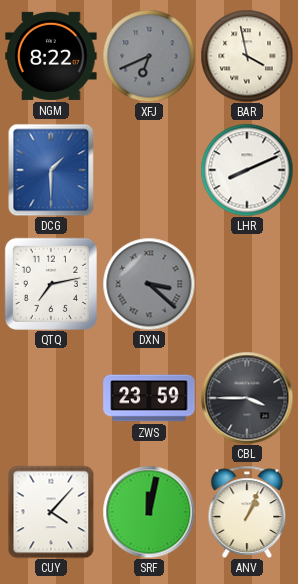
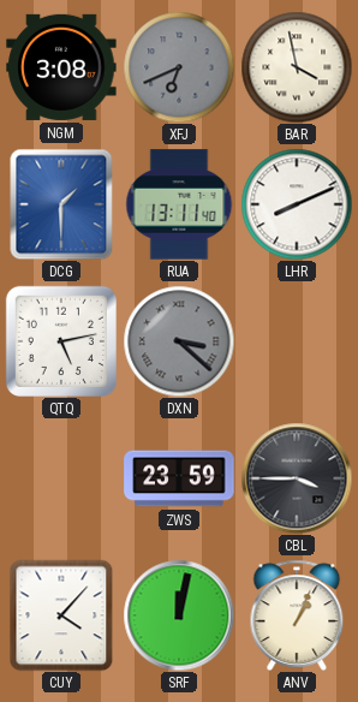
NGM: 8:22 -> 3:08 (61, 67)
RUA: none -> 13:11 (179, 204)
QTQ: 7:13 -> 5:13 (61, 341)
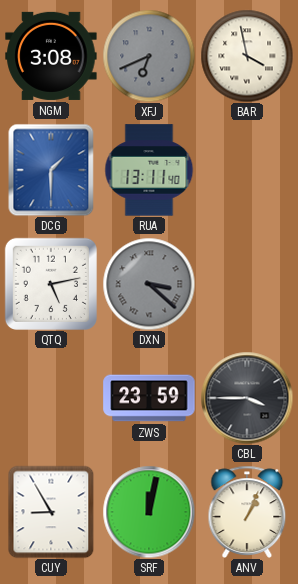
LHR: 8:11 -> none (297, 204)
CUY: 4:07 -> 8:55 (51, 512)
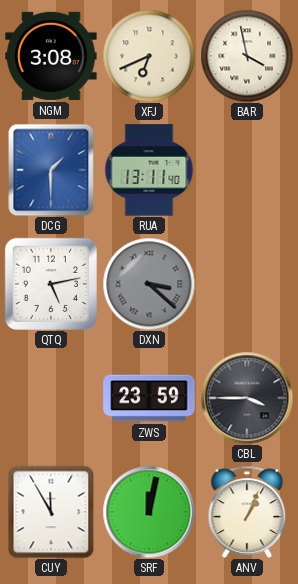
XFJ dial: grey -> cream (149, 56)
CUY: 8:55 -> 11:55 (51, 512)
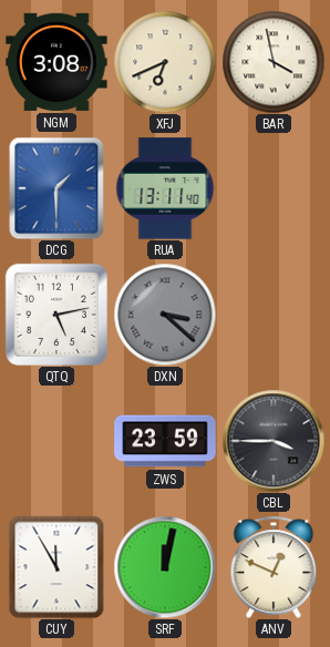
ANV: 1:04 -> 12:49 (274, 567)
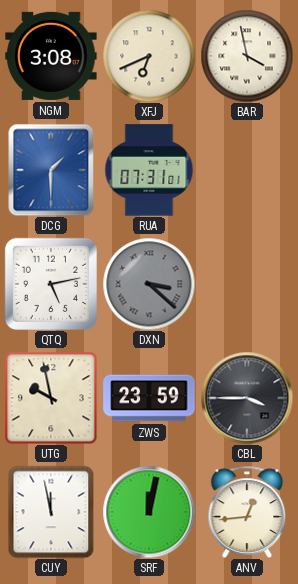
RUA: 13:11 -> 07:31 (149, 170)
UTG: none -> 9:58 (51, 398)
CUY: 11:55 -> 11:58 (51, 512)
ANV: 12:49 -> 12:44 (247, 512)
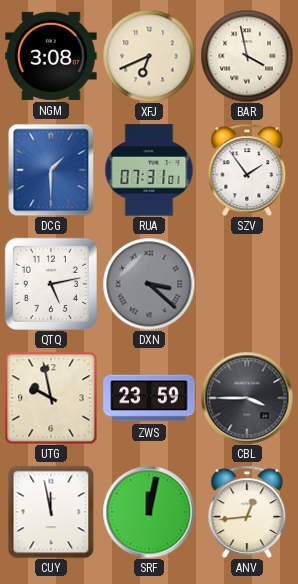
SZV: none -> 1:54 (247, 170)
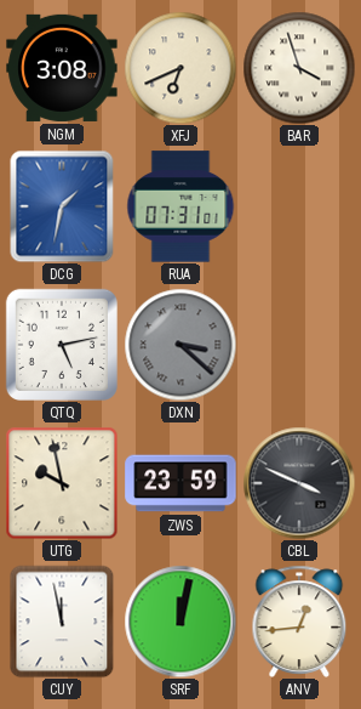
BAR: 3:58 -> 3:57 (299, 68)
DCG: 1:30 -> 1:32 (62, 206)
SZV: 1:54 -> none (247, 170)
CBL: 3:45 -> 3:49 (299, 483)
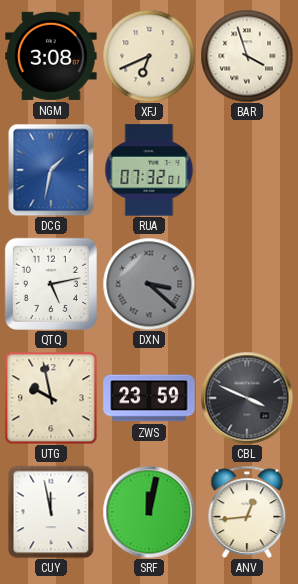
RUA: 07:31 -> 07:32 (149, 170)
